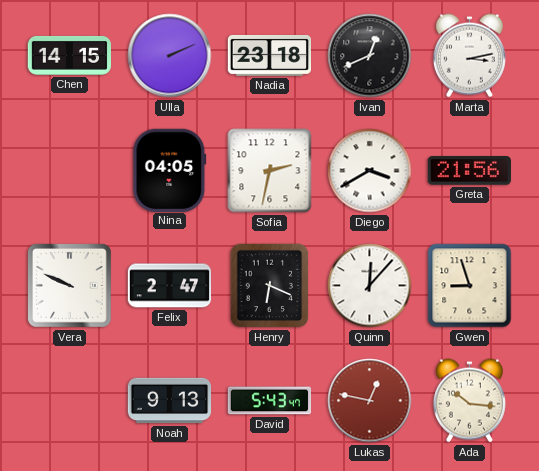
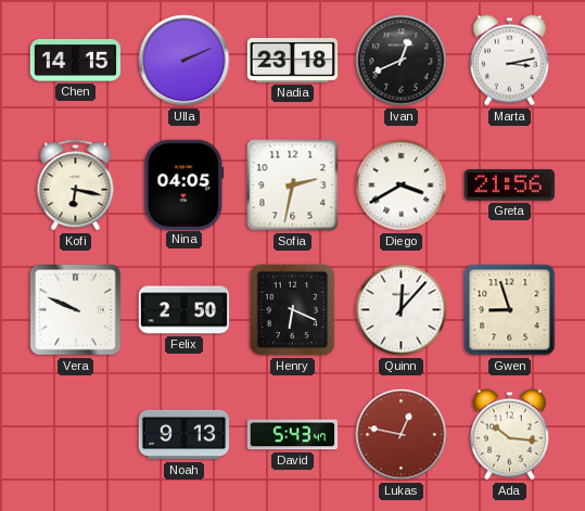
Kofi: none -> 6:17 (76, 186)
Felix: 2:47 -> 2:50 (185, 310)
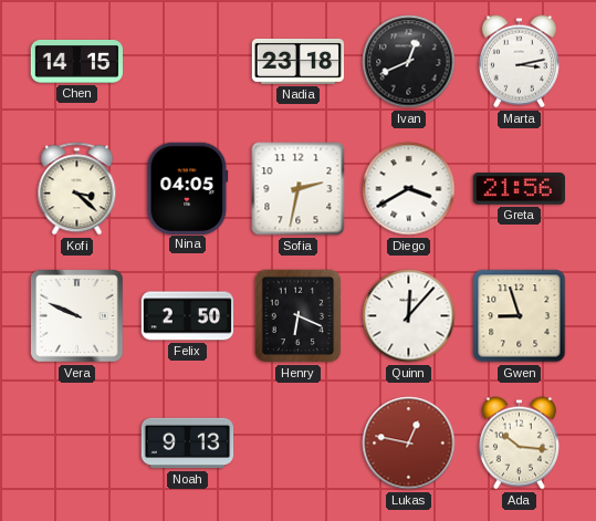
Ulla: 2:11 -> none (185, 61)
Kofi: 6:17 -> 3:22 (77, 189)
David: 5:43 -> none (293, 435)
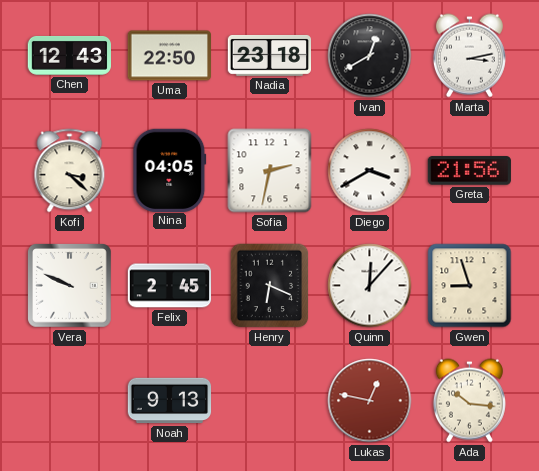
Chen: 14:15 -> 12:43 (69, 56)
Uma: none -> 22:50 (169, 56)
Ivan: 12:41 -> 12:40 (370, 56)
Felix: 2:50 -> 2:45 (170, 286)
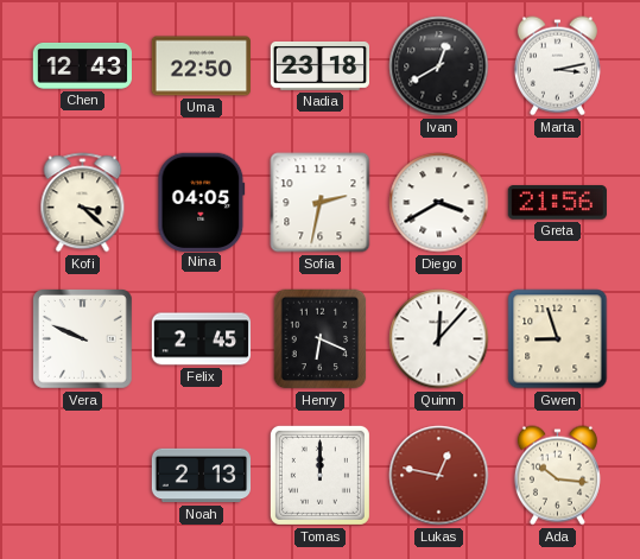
Noah: 9:13 -> 2:13 (202, 476)
Tomas: none -> 12:00 (319, 475)
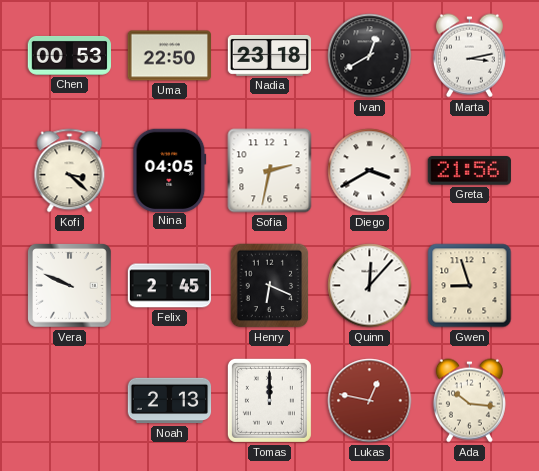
Chen: 12:43 -> 00:53 (69, 56)
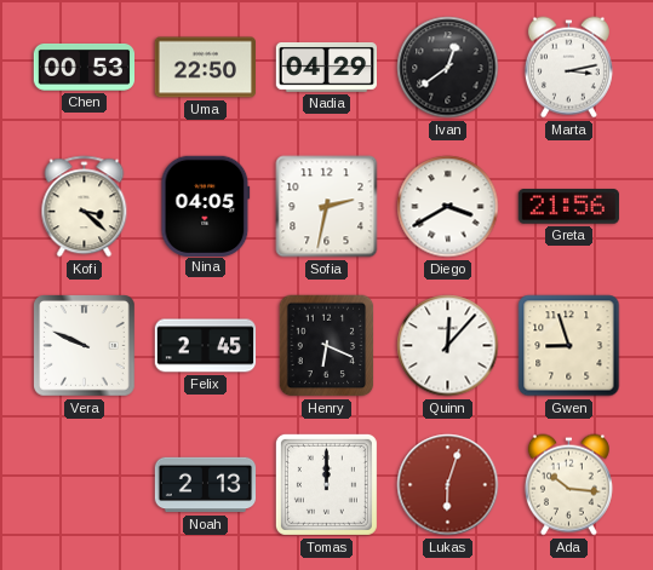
Nadia: 23:18 -> 04:29 (326, 67)
Ivan: 12:40 -> 12:39 (448, 68)
Lukas: 12:47 -> 6:03 (448, 485)
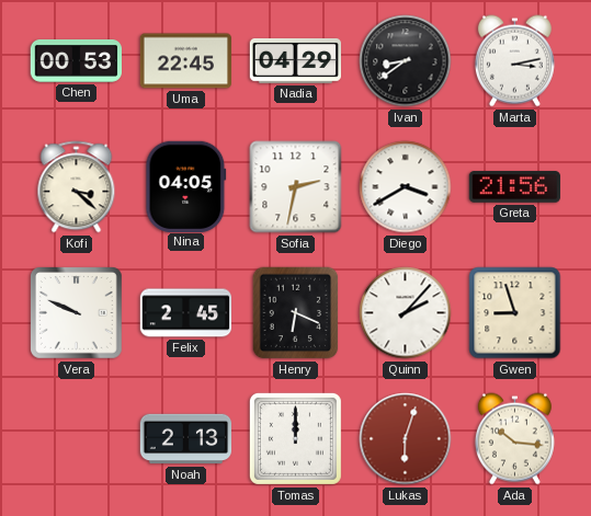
Uma: 22:50 -> 22:45 (185, 61)
Ivan: 12:39 -> 8:39 (406, 61)
Quinn: 12:07 -> 2:07 (406, 313)
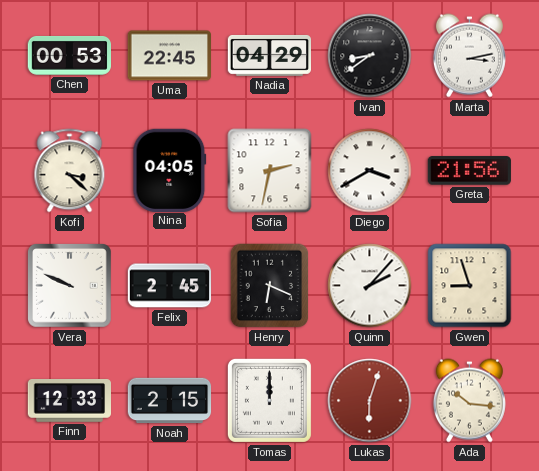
Finn: none -> 12:33 (69, 401)
Noah: 2:13 -> 2:15 (170, 401)
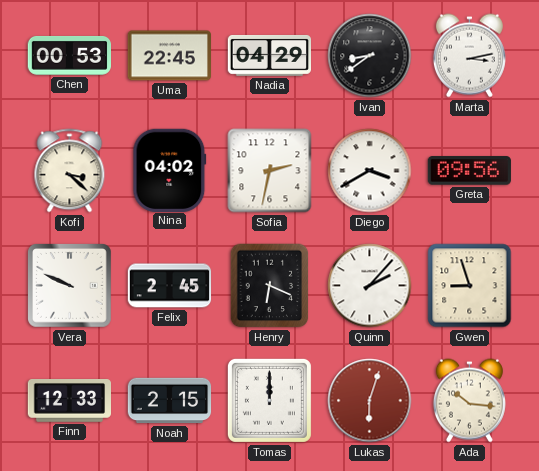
Nina: 04:05 -> 04:02 (170, 170)
Greta: 21:56 -> 09:56 (469, 171)
